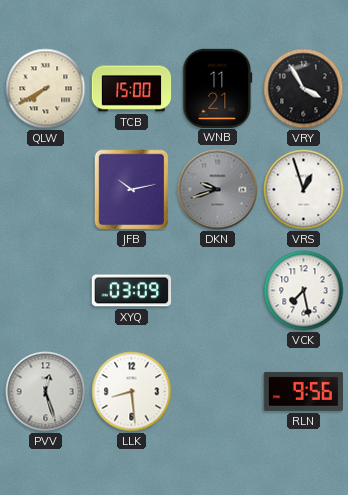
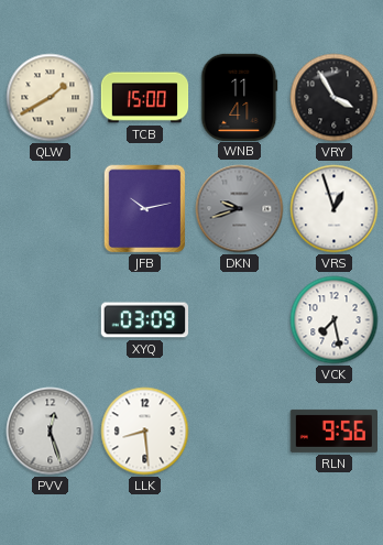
QLW: 7:40 -> 1:40 (51, 98)
WNB: 11:21 -> 11:41 (240, 97)
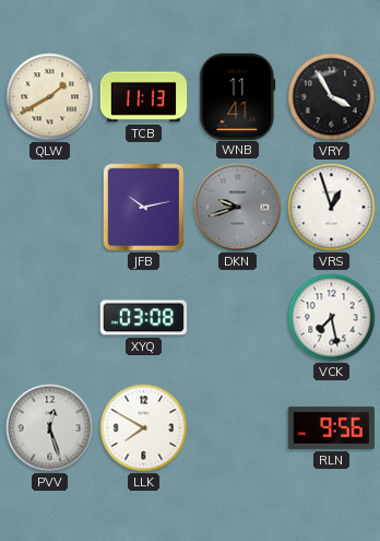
TCB: 15:00 -> 11:13 (144, 97)
XYQ: 03:09 -> 03:08 (143, 318)
LLK: 8:29 -> 7:50 (144, 428)
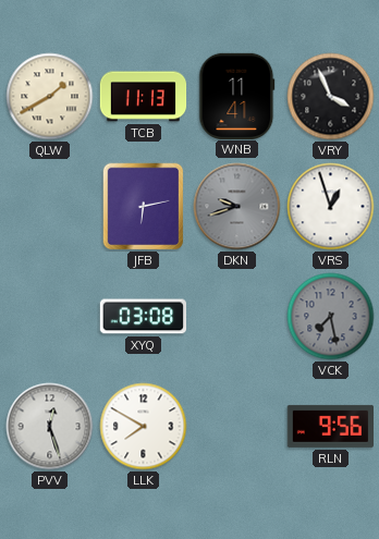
VRY: 3:55 -> 3:56 (331, 97)
JFB: 10:13 -> 6:13 (144, 207)
VCK dial: white -> grey (331, 317)
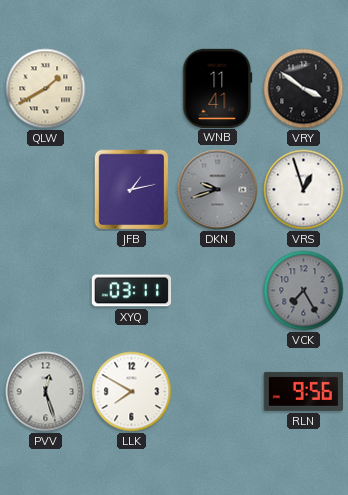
TCB: 11:13 -> none (144, 97)
VRY: 3:56 -> 3:51 (304, 89)
JFB: 6:13 -> 1:13 (132, 190)
XYQ: 03:08 -> 03:11 (131, 291)
VCK: 7:28 -> 7:25 (304, 291)
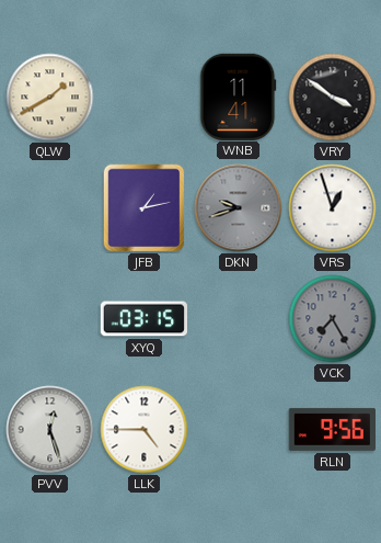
XYQ: 03:11 -> 03:15 (143, 319)
LLK: 7:50 -> 4:45 (145, 430)
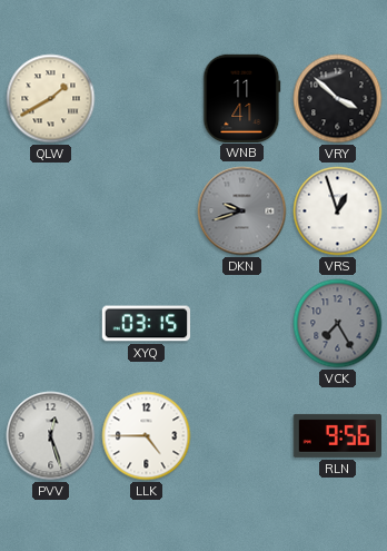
VRY: 3:51 -> 3:52 (338, 99)
JFB: 1:13 -> none (145, 208)
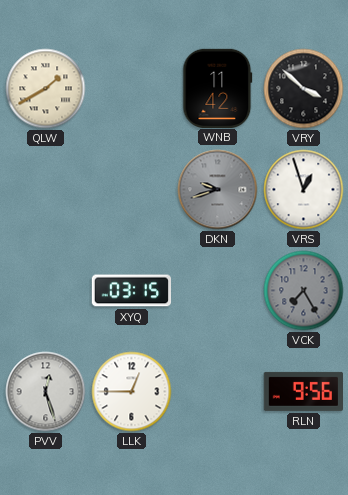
WNB: 11:41 -> 11:42 (218, 88)
LLK: 4:45 -> 12:45 (132, 392)
